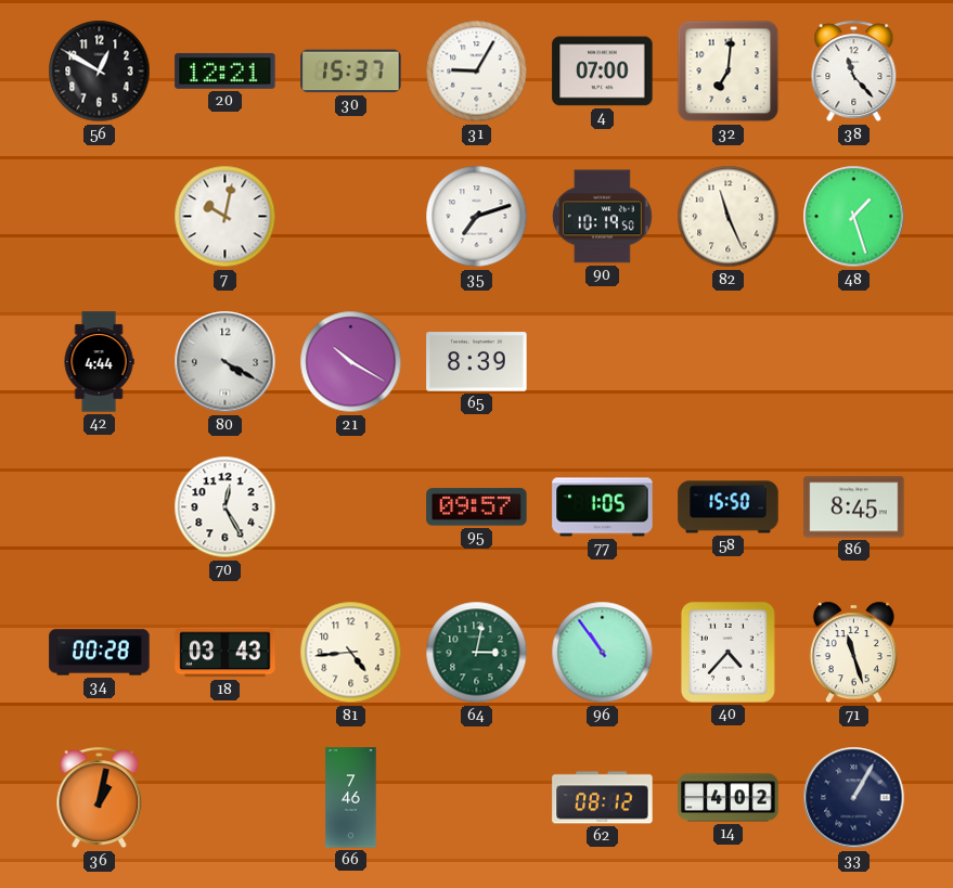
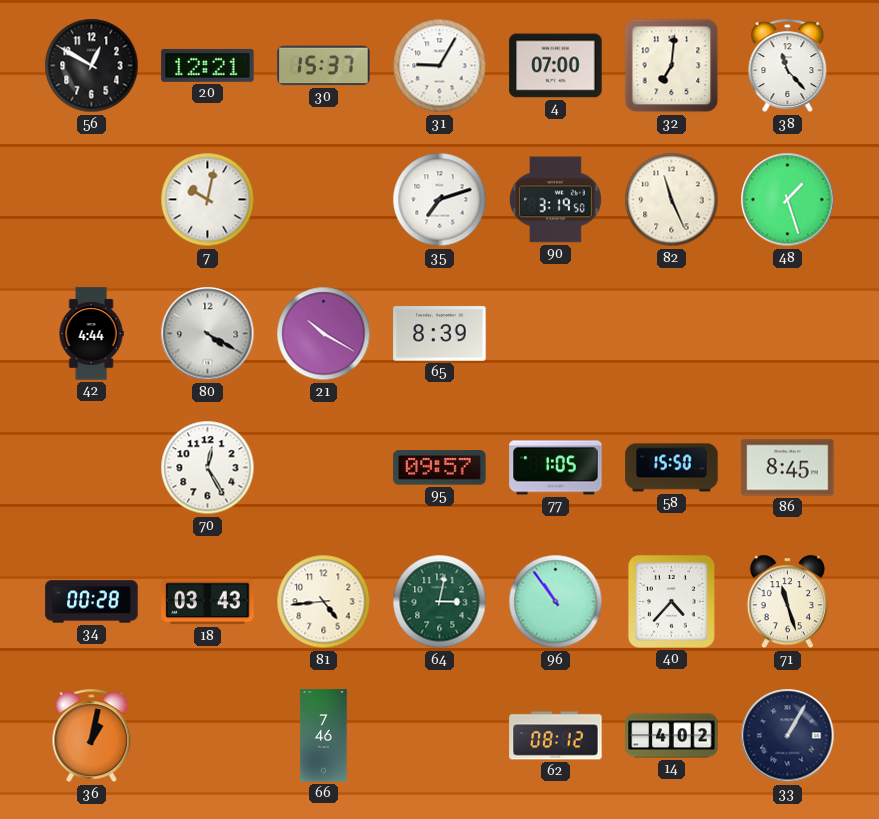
90: 10:19 -> 3:19 (555, 200)
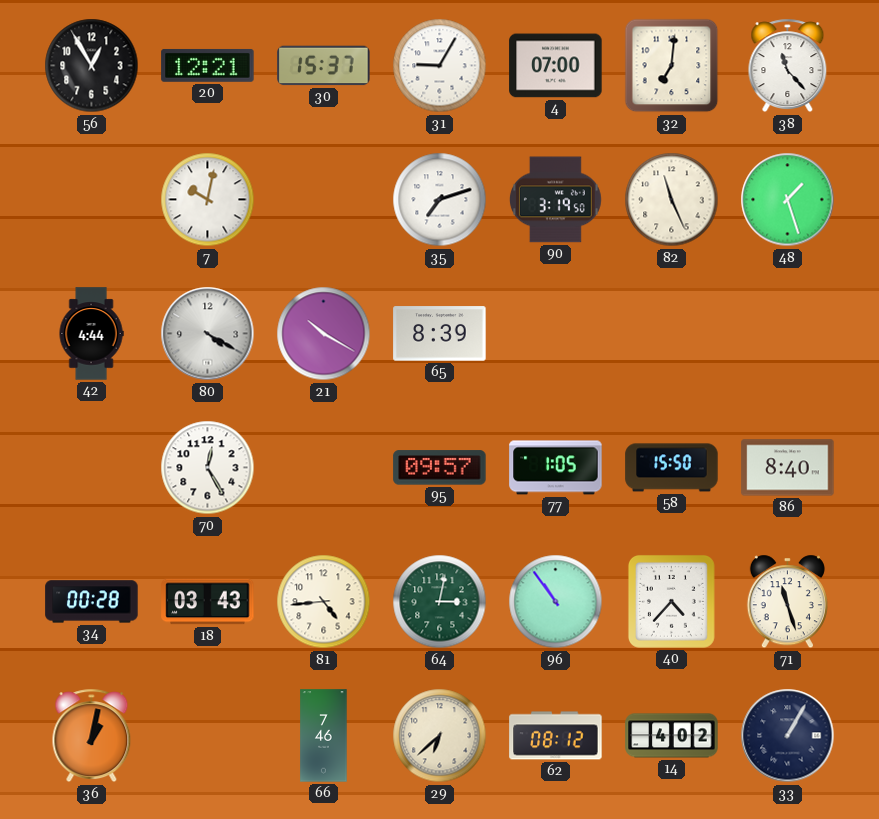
56: 12:50 -> 12:55 (92, 66)
86: 8:45 -> 8:40 (788, 468)
29: none -> 6:38 (440, 736)
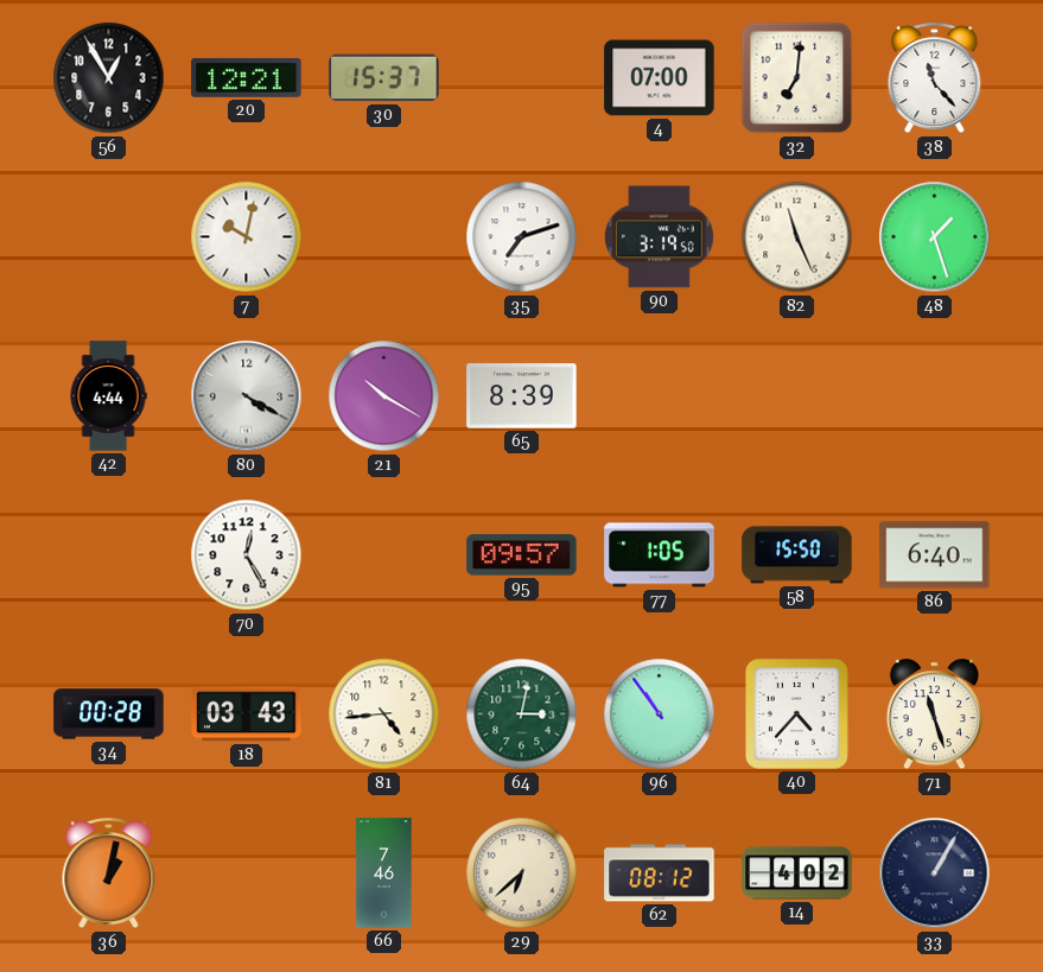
31: 9:05 -> none (440, 66)
86: 8:40 -> 6:40 (935, 555)
